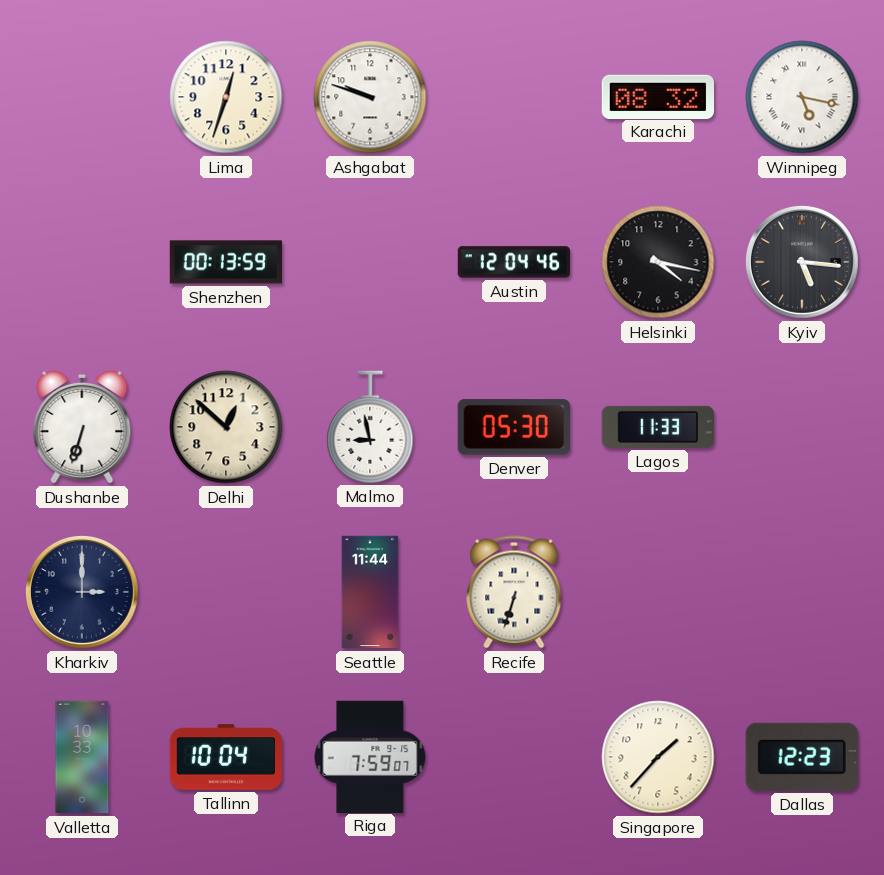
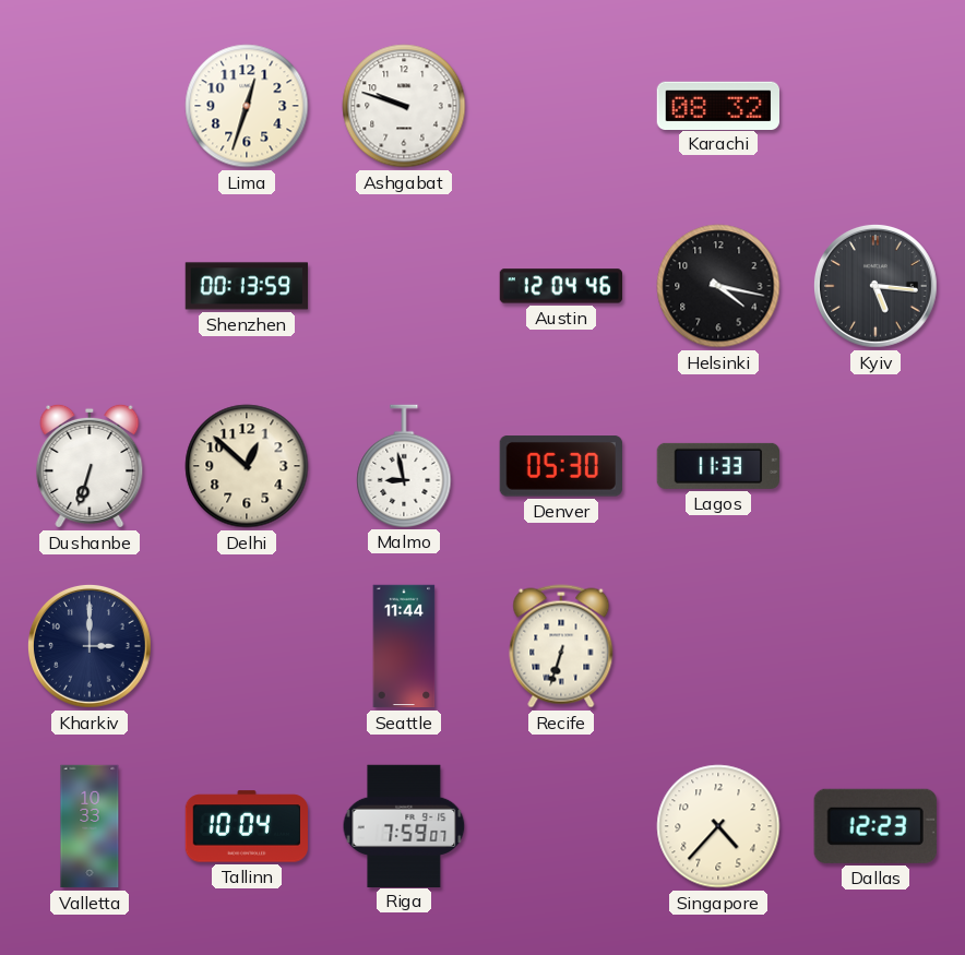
Winnipeg: 5:17 -> none (802, 97)
Singapore: 1:37 -> 4:37 (718, 826)
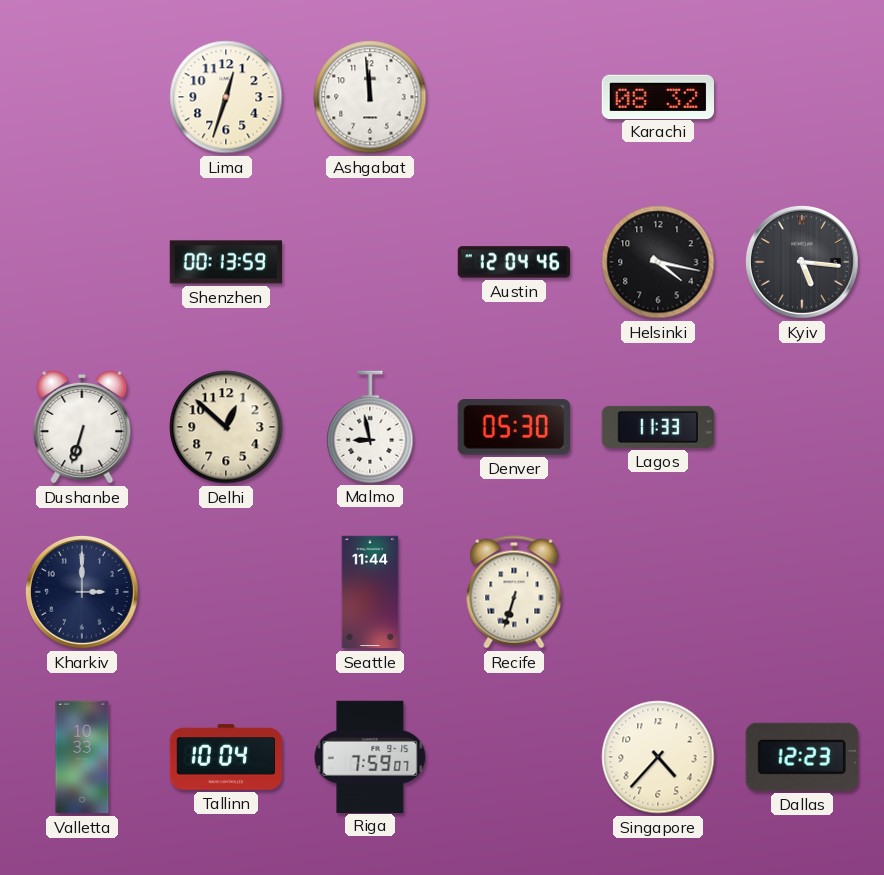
Ashgabat: 9:48 -> 11:59 (370, 97)
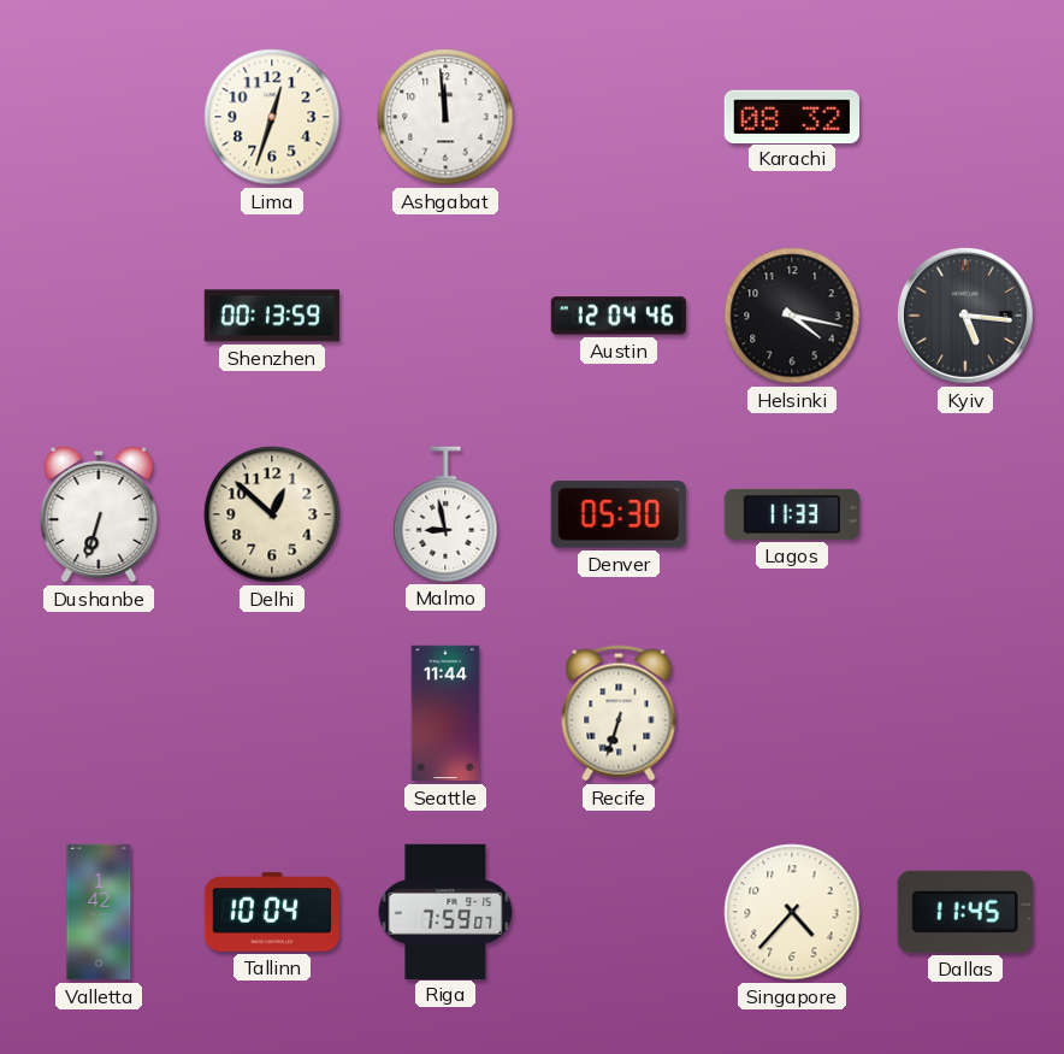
Kharkiv: 3:00 -> none (83, 593)
Valletta: 10:33 -> 1:42 (99, 912)
Dallas: 12:23 -> 11:45 (965, 912)
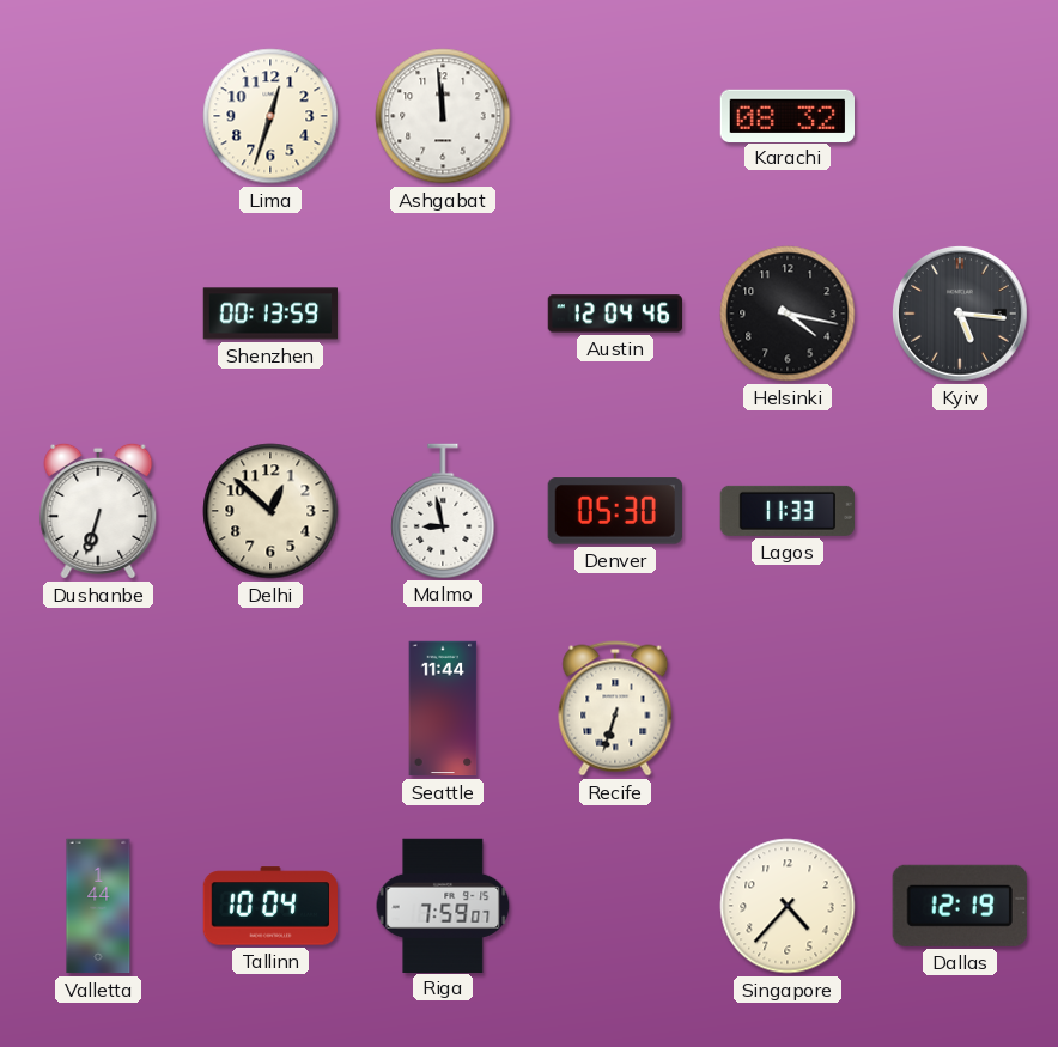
Valletta: 1:42 -> 1:44 (98, 906)
Dallas: 11:45 -> 12:19 (960, 906)
